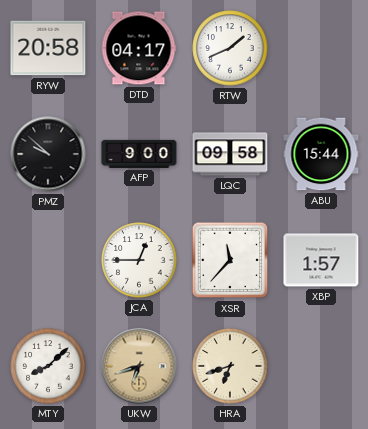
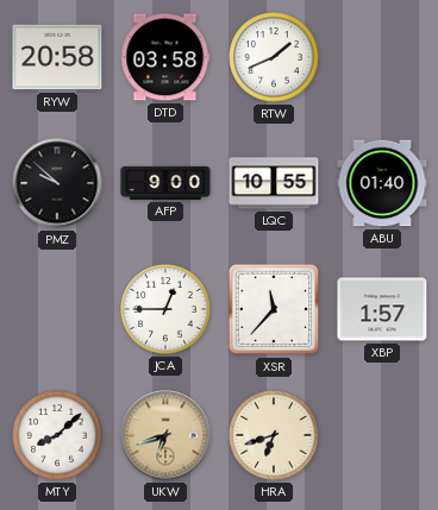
DTD: 04:17 -> 03:58 (165, 57)
LQC: 09:58 -> 10:55 (274, 183)
ABU: 15:44 -> 01:40 (382, 183)
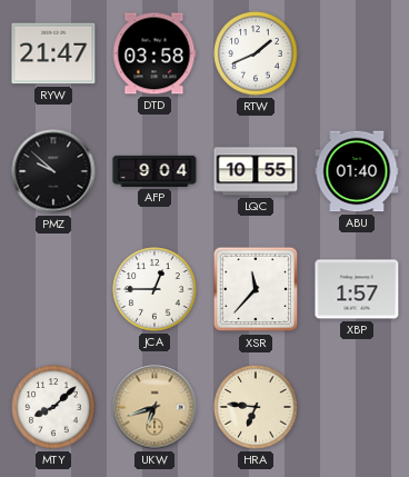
RYW: 20:58 -> 21:47 (53, 53)
AFP: 9:00 -> 9:04 (154, 171)
HRA: 6:42 -> 6:46 (256, 407)
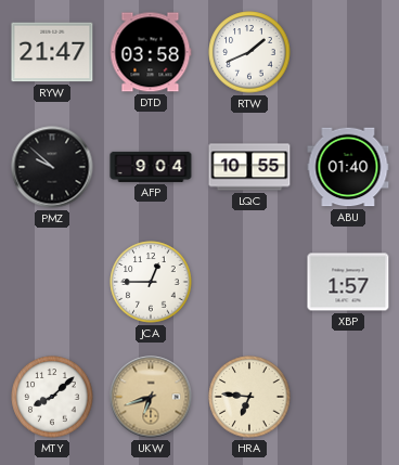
XSR: 11:37 -> none (256, 289)
